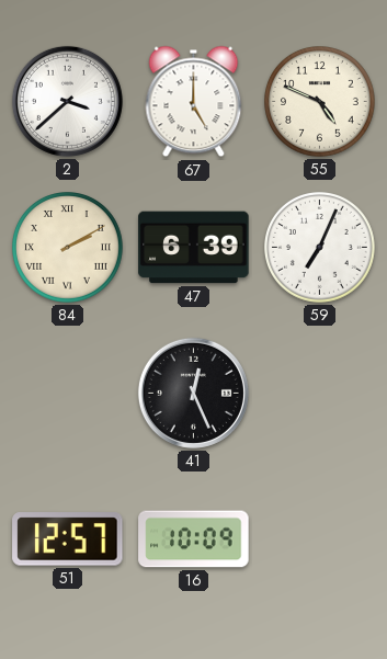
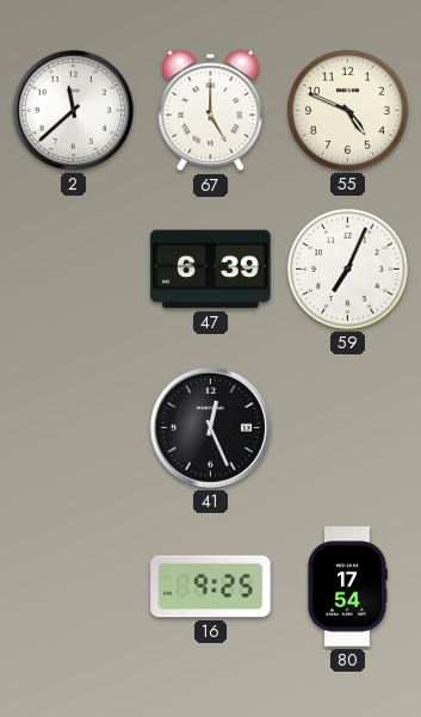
2: 3:38 -> 11:38 (73, 110)
84: 2:10 -> none (68, 248)
51: 12:57 -> none (68, 539)
16: 10:09 -> 9:25 (211, 587)
80: none -> 17:54 (347, 587)
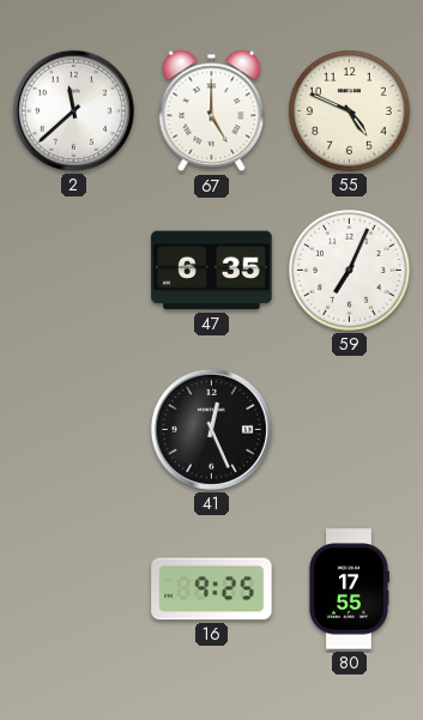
47: 6:39 -> 6:35 (212, 271)
80: 17:54 -> 17:55 (349, 589)
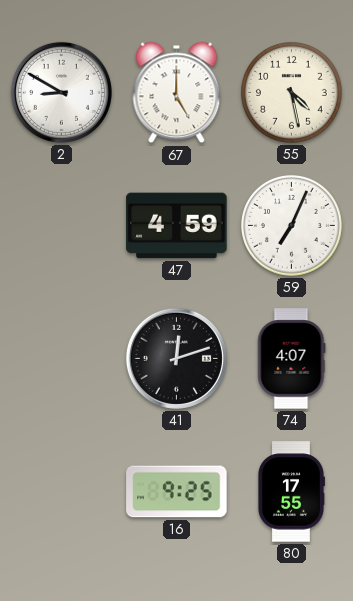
2: 11:38 -> 8:50 (61, 92)
55: 4:49 -> 4:28 (292, 93)
47: 6:35 -> 4:59 (177, 226)
41: 12:26 -> 12:12 (176, 358)
74: none -> 4:07 (292, 359)
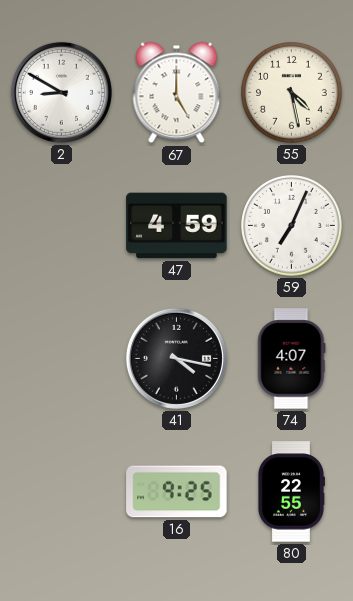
41: 12:12 -> 4:17 (176, 358)
80: 17:55 -> 22:55 (291, 492)
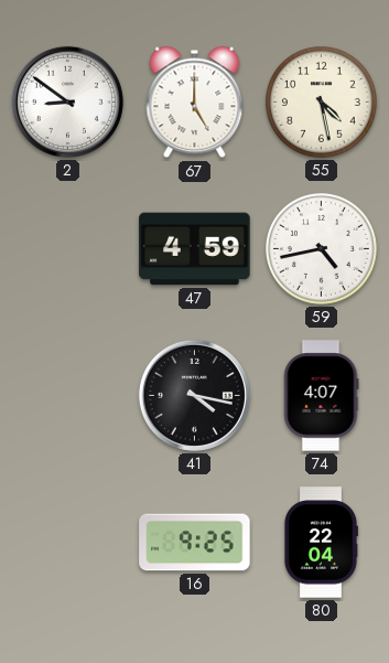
2: 8:50 -> 8:51 (67, 101)
59: 7:04 -> 4:43 (322, 249)
80: 22:55 -> 22:04 (321, 543)
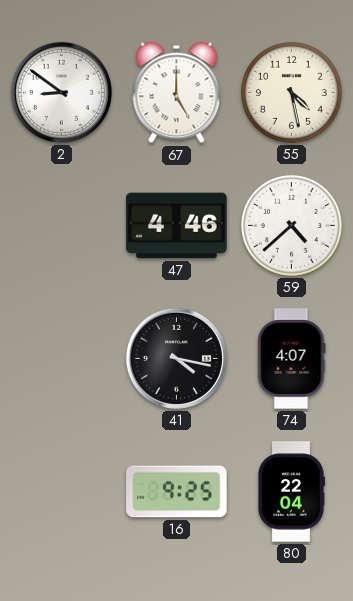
47: 4:59 -> 4:46 (177, 226)
59: 4:43 -> 4:38 (292, 226)
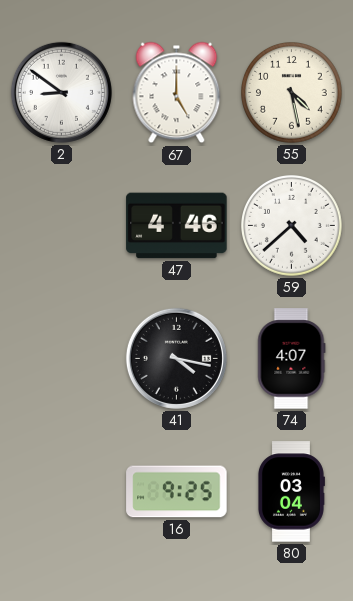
80: 22:04 -> 03:04 (291, 492)
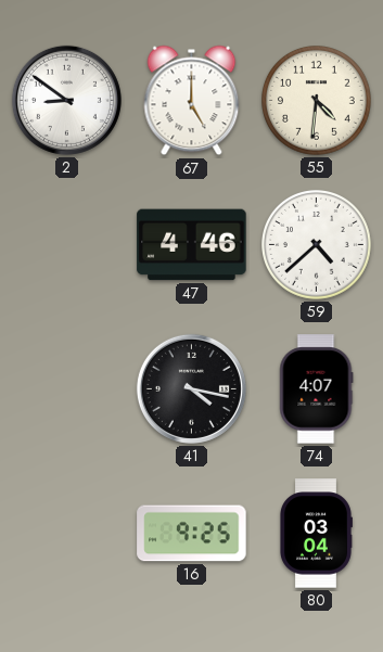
55: 4:28 -> 4:31 (317, 101)
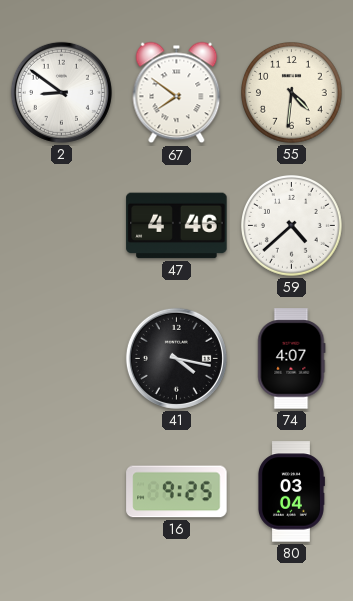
67: 5:00 -> 7:51 (177, 93)
